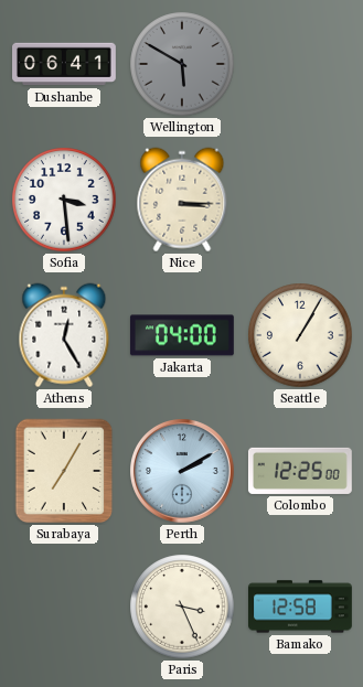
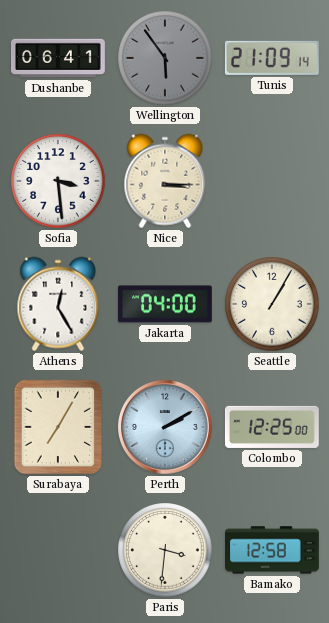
Wellington: 5:50 -> 5:54 (165, 58)
Tunis: none -> 21:09 (272, 58)
Paris: 3:26 -> 3:31 (165, 550)
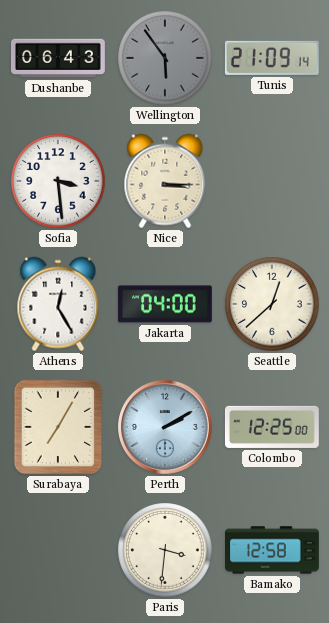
Dushanbe: 06:41 -> 06:43 (59, 58)
Seattle: 1:05 -> 12:38 (272, 304)
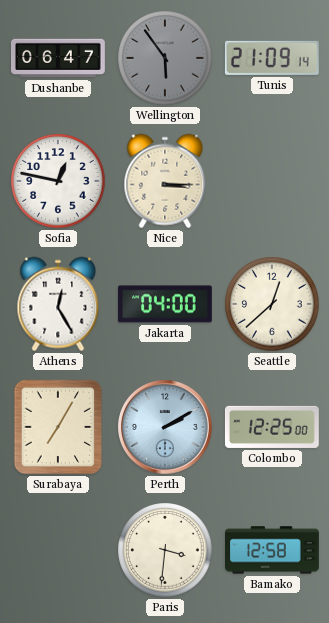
Dushanbe: 06:43 -> 06:47 (59, 58)
Sofia: 3:29 -> 12:47 (58, 181)
